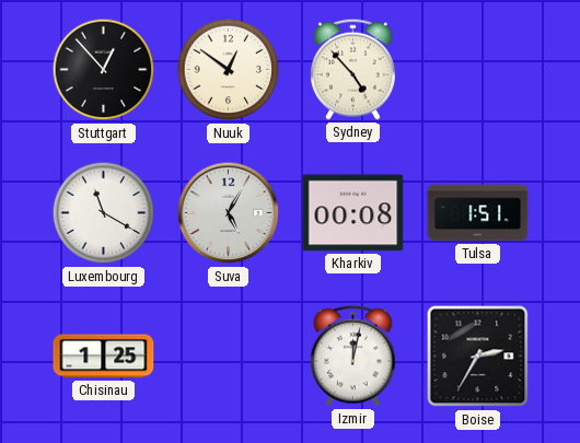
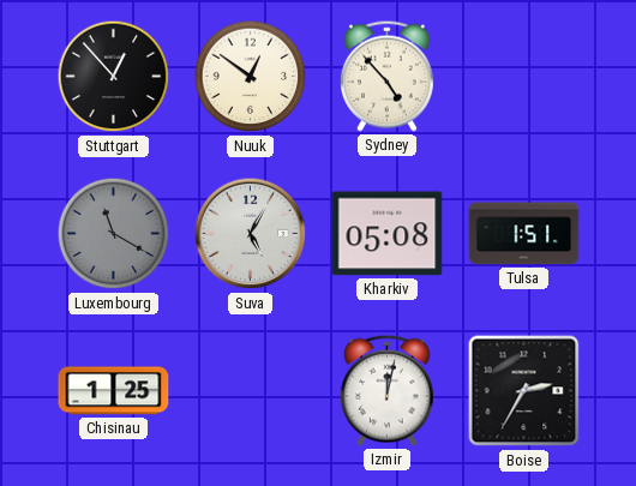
Luxembourg dial: white -> grey (114, 234)
Kharkiv: 00:08 -> 05:08 (388, 234)
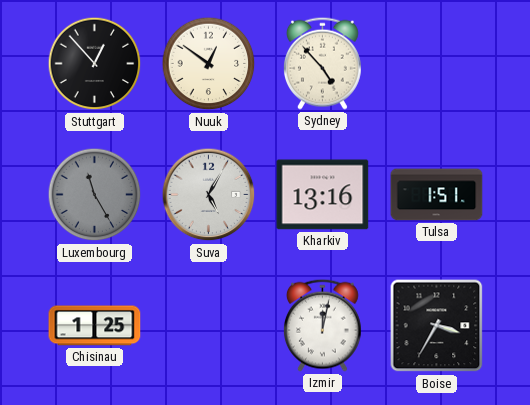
Luxembourg: 11:20 -> 11:25 (95, 195)
Kharkiv: 05:08 -> 13:16 (323, 195)
Boise: 2:35 -> 3:35 (437, 326)
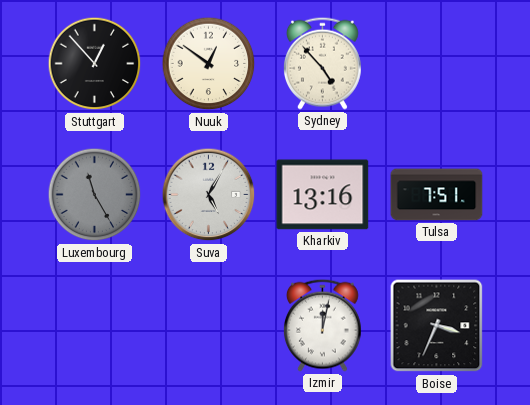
Tulsa: 1:51 -> 7:51 (437, 195)
Chisinau: 1:25 -> none (95, 326)
Boise: 3:35 -> 3:34 (437, 326)
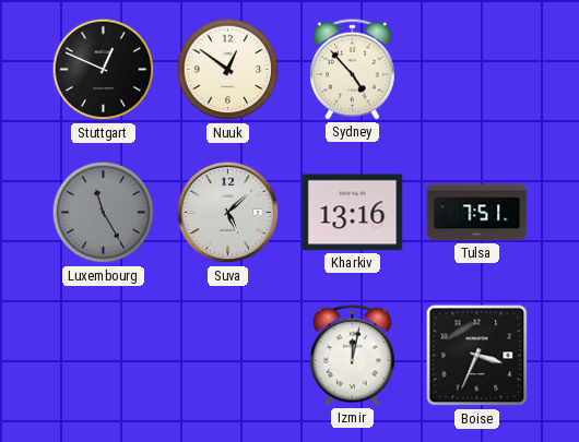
Stuttgart: 12:53 -> 12:49 (104, 70)
Suva: 5:05 -> 5:08 (228, 213)
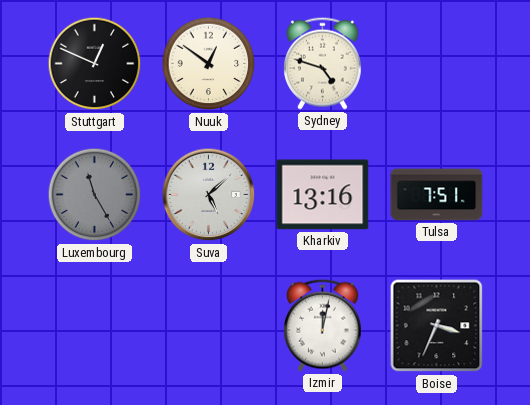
Sydney: 4:53 -> 4:48 (322, 63)
